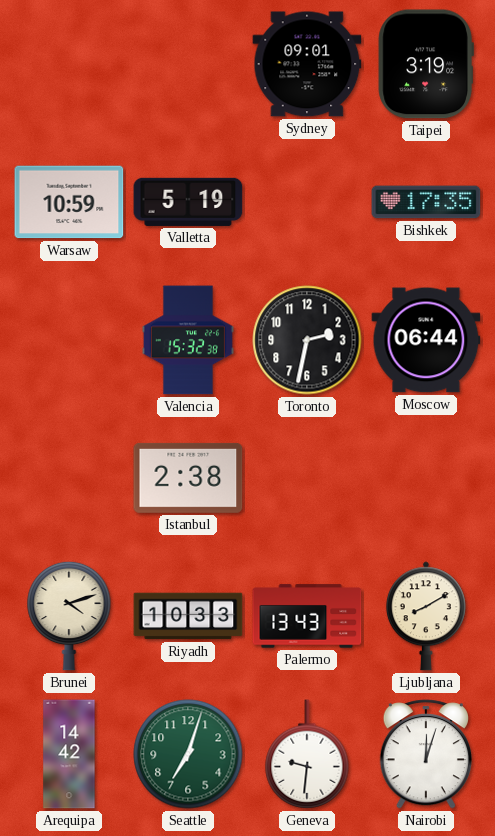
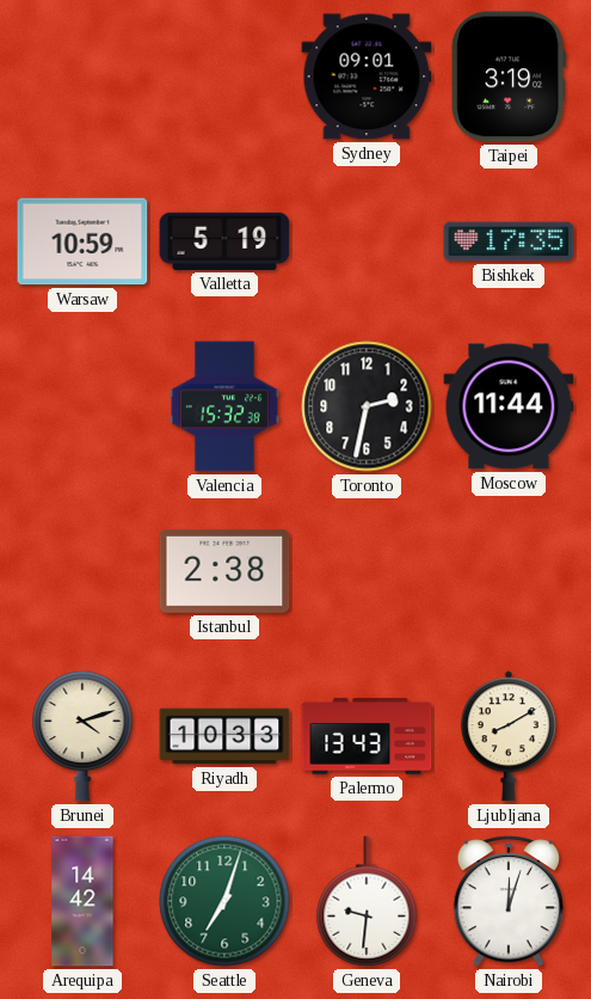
Moscow: 06:44 -> 11:44 (509, 406)
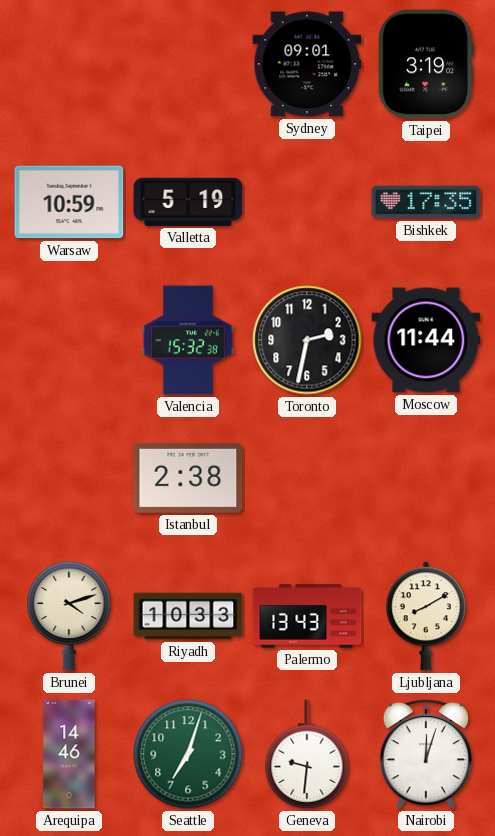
Arequipa: 14:42 -> 14:46 (69, 754)
